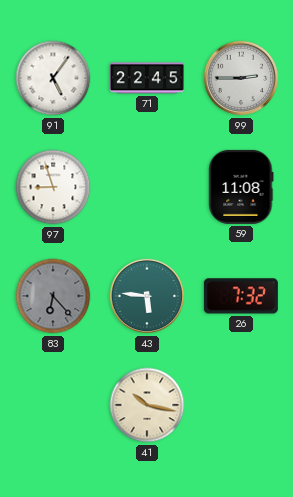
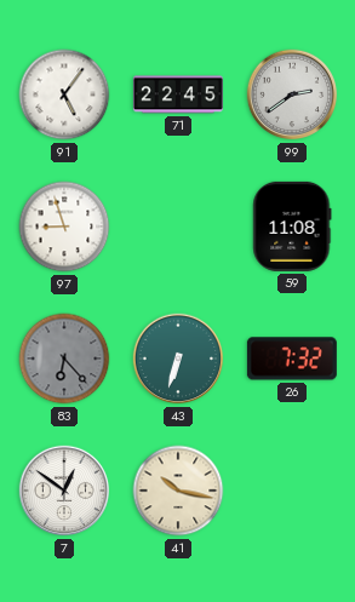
99: 2:45 -> 2:39 (292, 94)
43: 5:46 -> 6:33 (178, 359)
7: none -> 12:51 (64, 491)
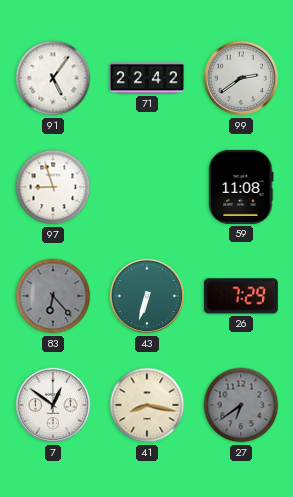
71: 22:45 -> 22:42 (147, 78)
26: 7:32 -> 7:29 (241, 296)
41: 10:17 -> 8:17 (147, 405)
27: none -> 6:39 (241, 405)
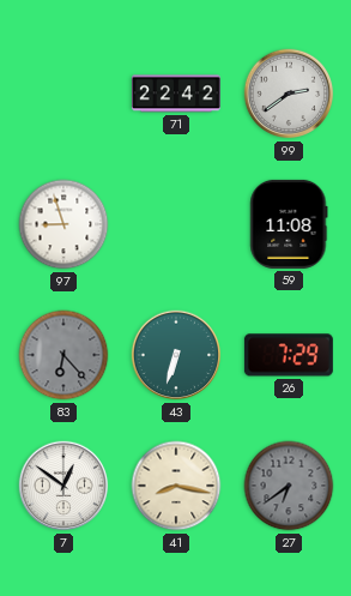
91: 5:06 -> none (53, 78)
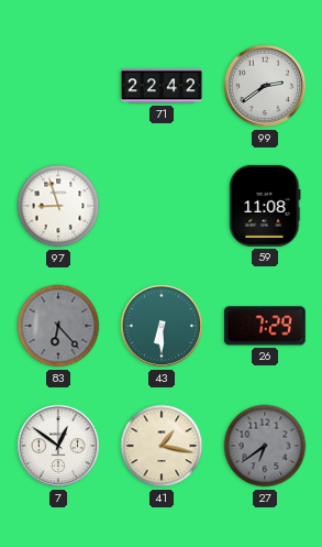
43: 6:33 -> 6:30 (162, 326)
41: 8:17 -> 1:17 (162, 446)
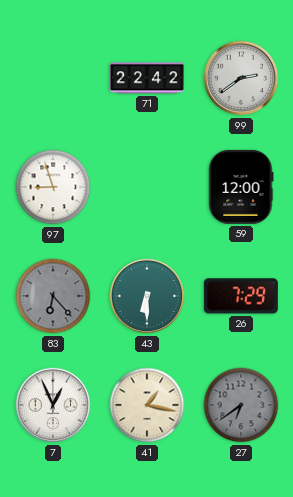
59: 11:08 -> 12:00 (241, 187)
7: 12:51 -> 12:56 (53, 405)
